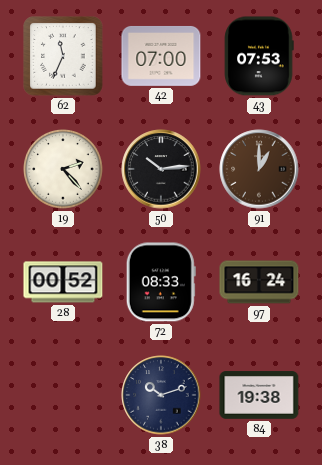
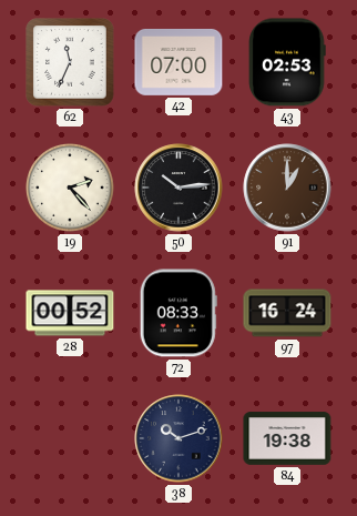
43: 07:53 -> 02:53 (287, 62)
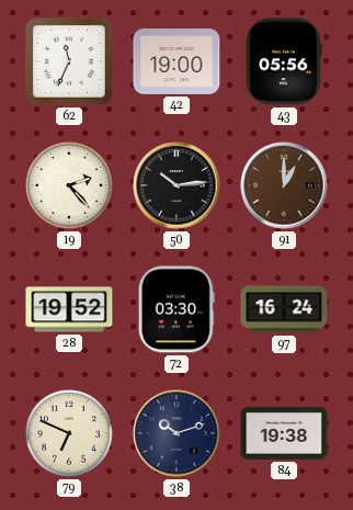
42: 07:00 -> 19:00 (176, 61)
43: 02:53 -> 05:56 (284, 61)
28: 00:52 -> 19:52 (69, 309)
72: 08:33 -> 03:30 (176, 309)
79: none -> 6:49 (69, 433)
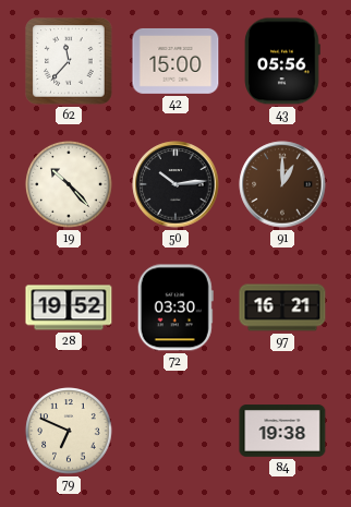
62: 11:34 -> 11:37 (69, 61)
42: 19:00 -> 15:00 (175, 61)
19: 2:23 -> 10:23 (69, 184)
97: 16:24 -> 16:21 (282, 307)
38: 10:12 -> none (176, 433)
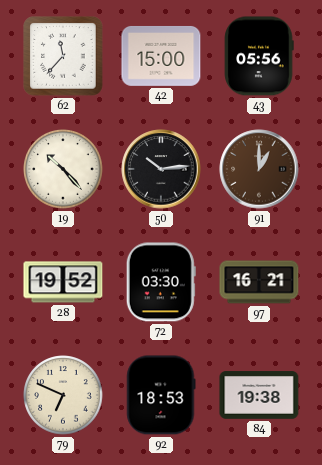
92: none -> 18:53 (161, 395)
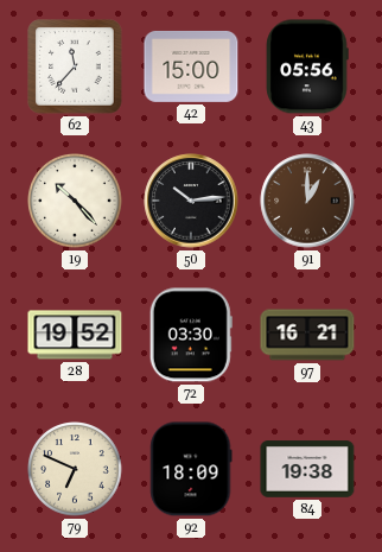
92: 18:53 -> 18:09 (191, 469)
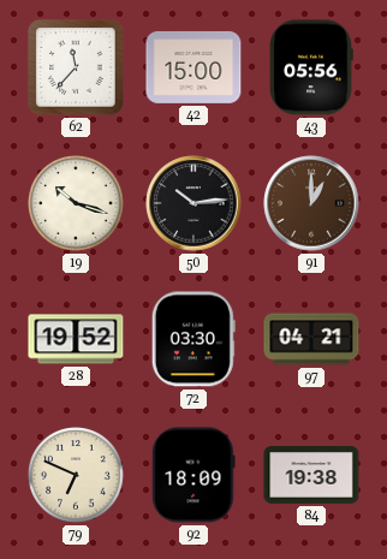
19: 10:23 -> 10:18 (76, 203)
97: 16:21 -> 04:21 (311, 339)
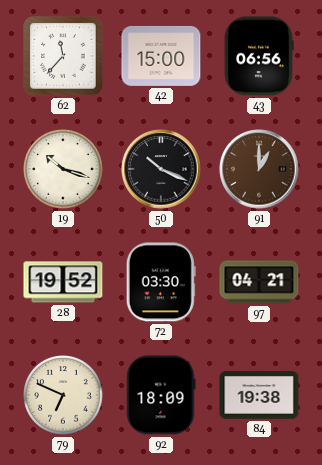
43: 05:56 -> 06:56 (259, 56)
50: 10:14 -> 10:19 (161, 169)
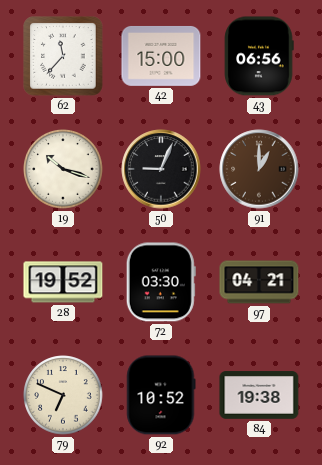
50: 10:19 -> 9:04 (161, 169)
92: 18:09 -> 10:52 (161, 395)
